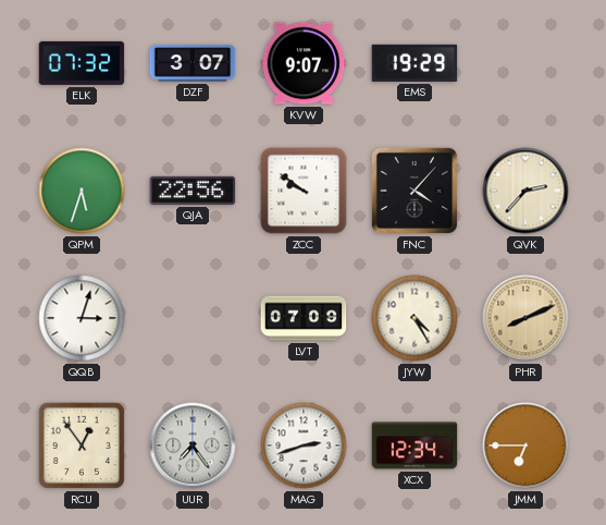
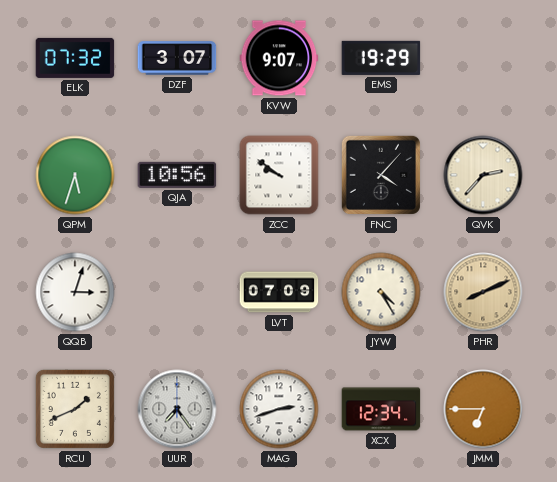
QJA: 22:56 -> 10:56 (177, 175)
RCU: 12:54 -> 1:41 (75, 409)
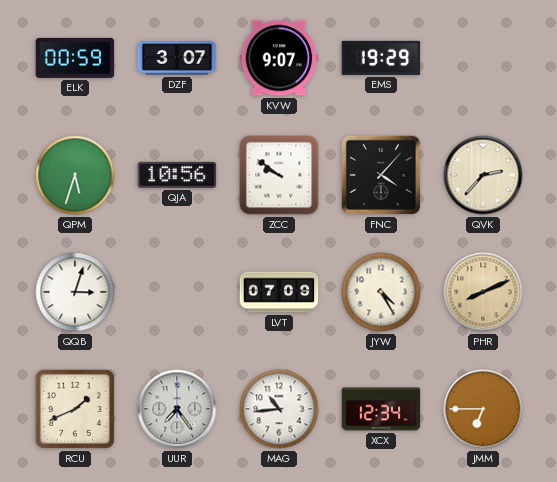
ELK: 07:32 -> 00:59 (75, 58)
MAG: 2:42 -> 10:44 (279, 409)
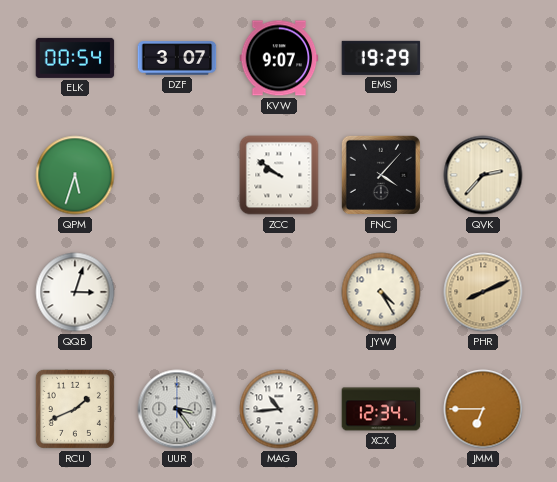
ELK: 00:59 -> 00:54 (75, 58)
QJA: 10:56 -> none (177, 175)
LVT: 07:09 -> none (279, 292)
UUR: 7:24 -> 3:24 (177, 409)
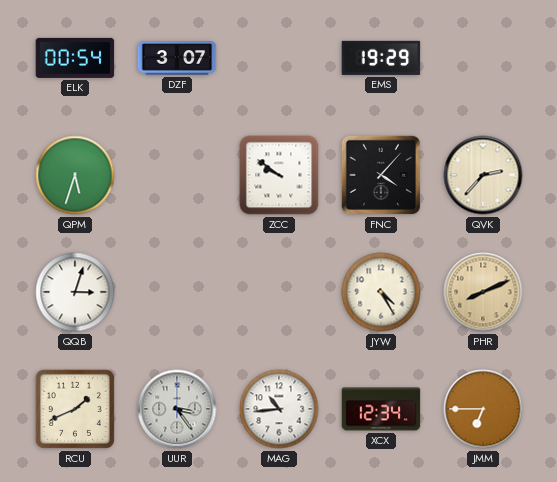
KVW: 9:07 -> none (279, 58)
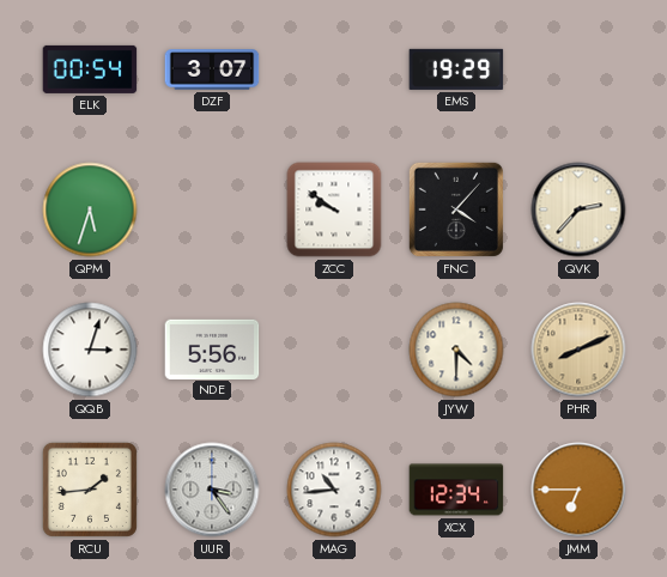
NDE: none -> 5:56 (212, 348)
JYW: 4:25 -> 4:30 (456, 350)
RCU: 1:41 -> 1:44 (90, 490)
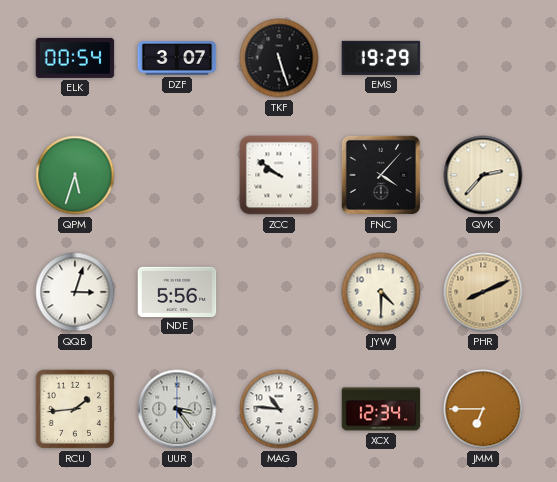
TKF: none -> 5:27 (279, 58)
MAG: 10:44 -> 10:46 (279, 409)
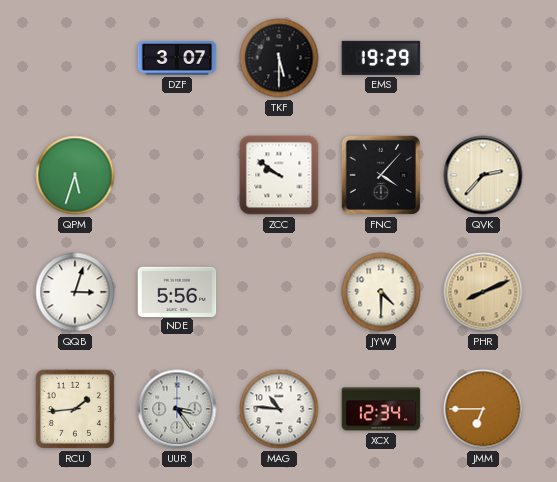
ELK: 00:54 -> none (75, 58)
TKF: 5:27 -> 5:30 (279, 58)
